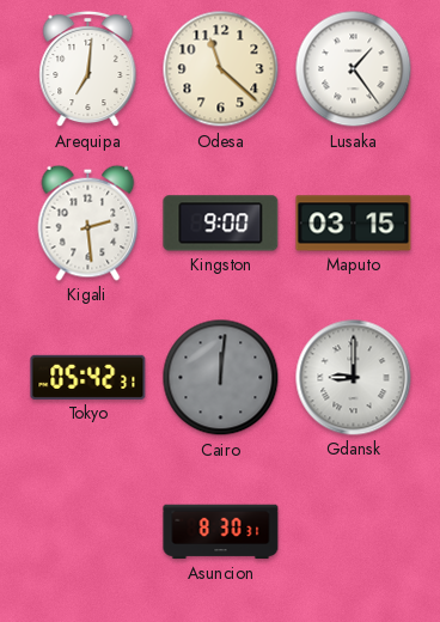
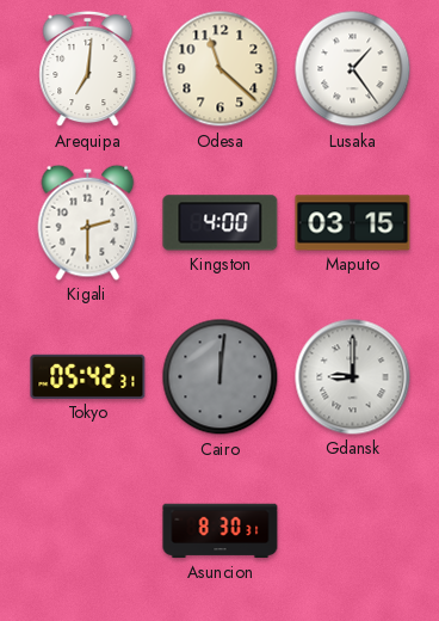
Kigali: 2:29 -> 2:30 (88, 222)
Kingston: 9:00 -> 4:00 (221, 223)
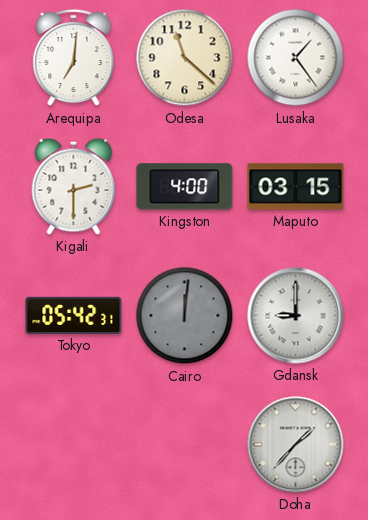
Asuncion: 8:30 -> none (221, 531)
Doha: none -> 1:37 (296, 445)
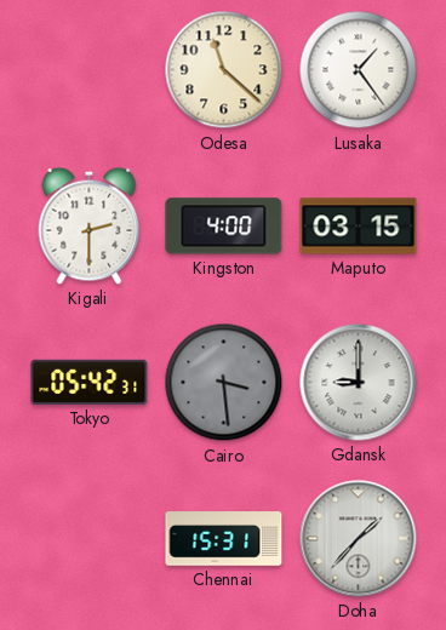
Arequipa: 7:01 -> none (74, 58)
Cairo: 12:01 -> 3:29 (224, 383)
Chennai: none -> 15:31 (224, 539)
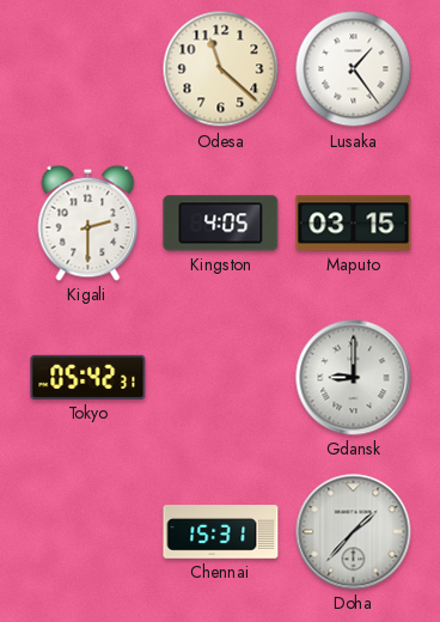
Kingston: 4:00 -> 4:05 (221, 224)
Cairo: 3:29 -> none (224, 383)
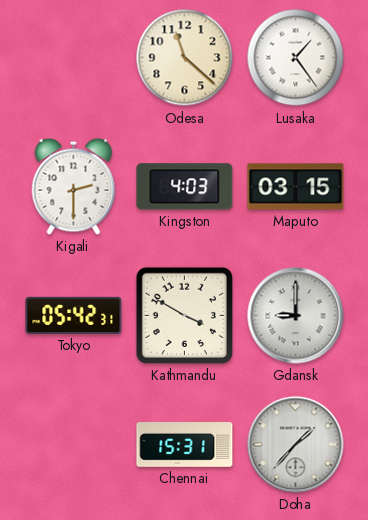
Kingston: 4:05 -> 4:03 (185, 187)
Kathmandu: none -> 3:50 (184, 315)
